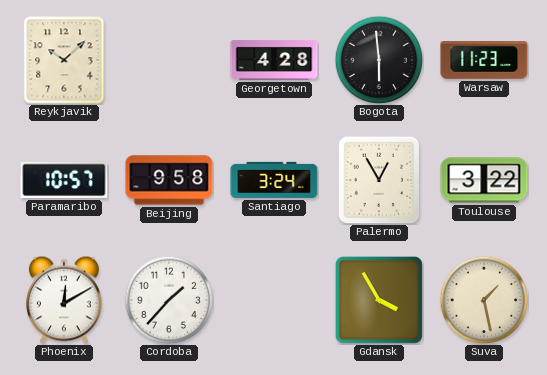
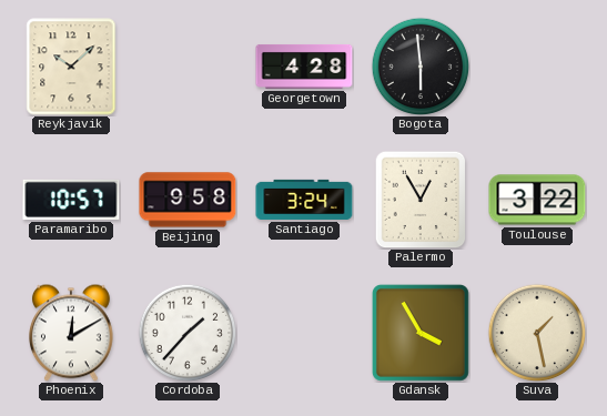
Warsaw: 11:23 -> none (484, 61)
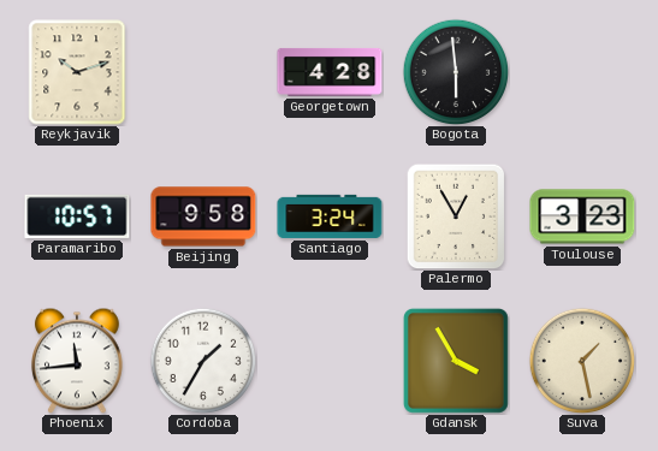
Reykjavik: 10:08 -> 10:12 (77, 72)
Toulouse: 3:22 -> 3:23 (582, 216)
Phoenix: 12:10 -> 11:44 (78, 361)
Cordoba: 1:37 -> 1:35 (203, 361)
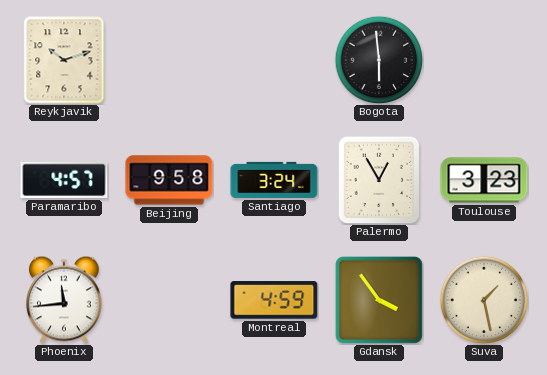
Georgetown: 4:28 -> none (330, 72)
Paramaribo: 10:57 -> 4:57 (64, 180)
Cordoba: 1:35 -> none (203, 361)
Montreal: none -> 4:59 (274, 300)
Gdansk: 3:55 -> 3:54 (379, 300)
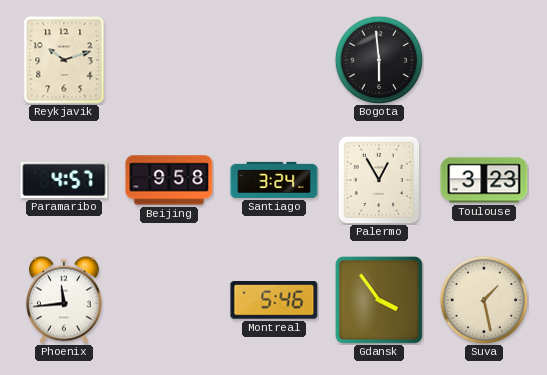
Montreal: 4:59 -> 5:46 (274, 300)
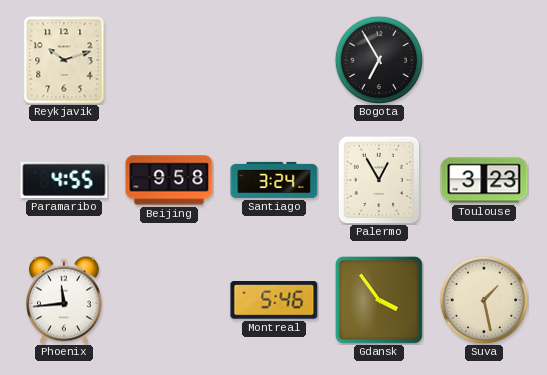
Bogota: 5:59 -> 6:55 (379, 60)
Paramaribo: 4:57 -> 4:55 (64, 180)
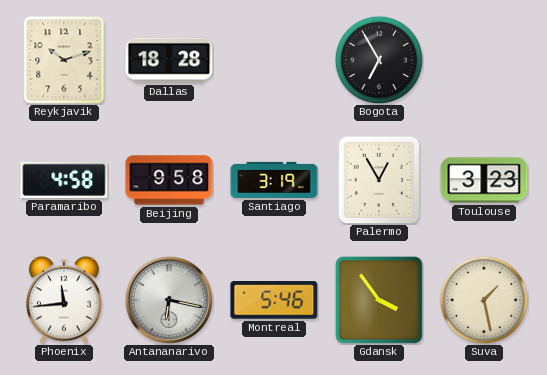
Dallas: none -> 18:28 (169, 60)
Paramaribo: 4:55 -> 4:58 (64, 180)
Santiago: 3:24 -> 3:19 (274, 180)
Antananarivo: none -> 6:17 (168, 299)
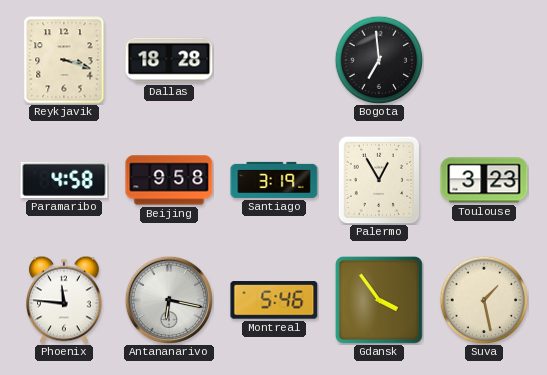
Reykjavik: 10:12 -> 3:18 (64, 60)
Bogota: 6:55 -> 6:59 (379, 60)
Phoenix: 11:44 -> 11:46 (65, 300)
